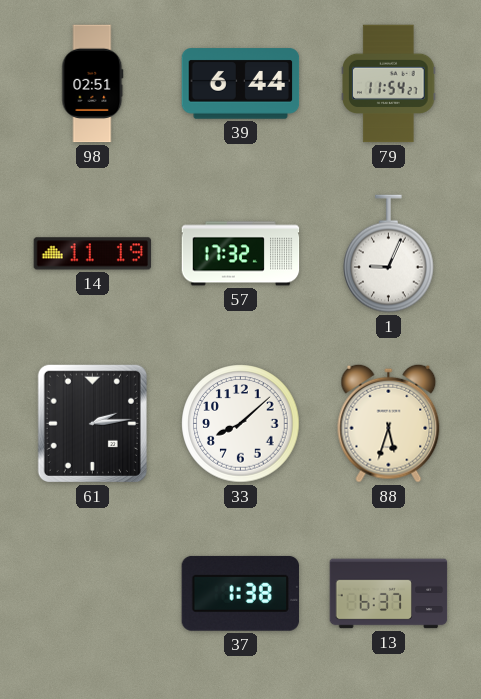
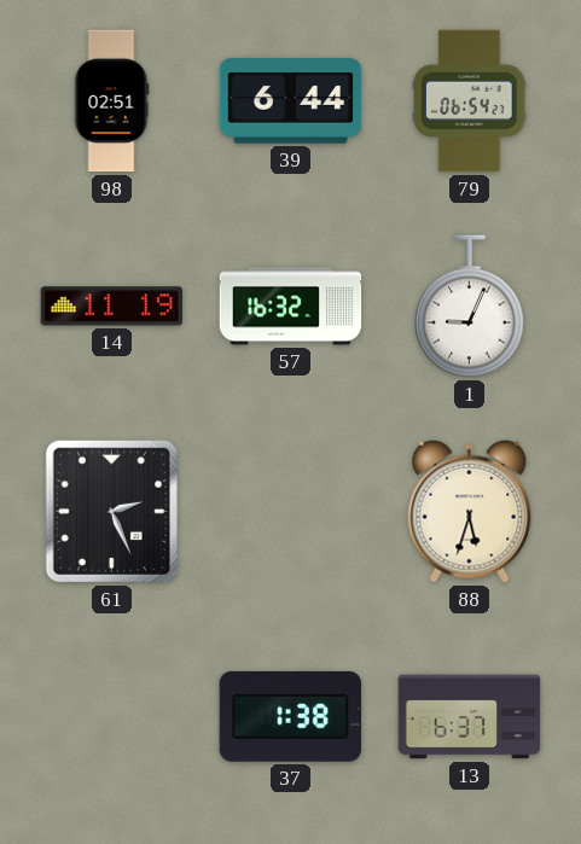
79: 11:54 -> 06:54 (470, 101)
57: 17:32 -> 16:32 (291, 307)
61: 2:14 -> 2:26 (111, 511)
33: 8:08 -> none (241, 424)
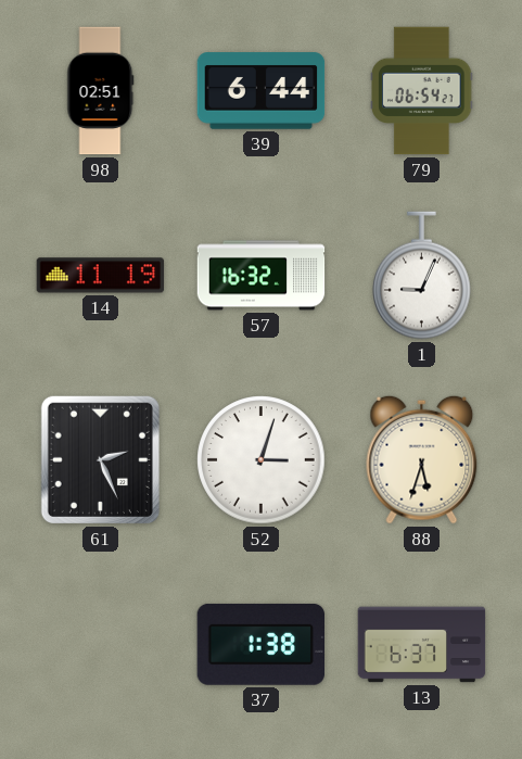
52: none -> 3:03 (262, 460)
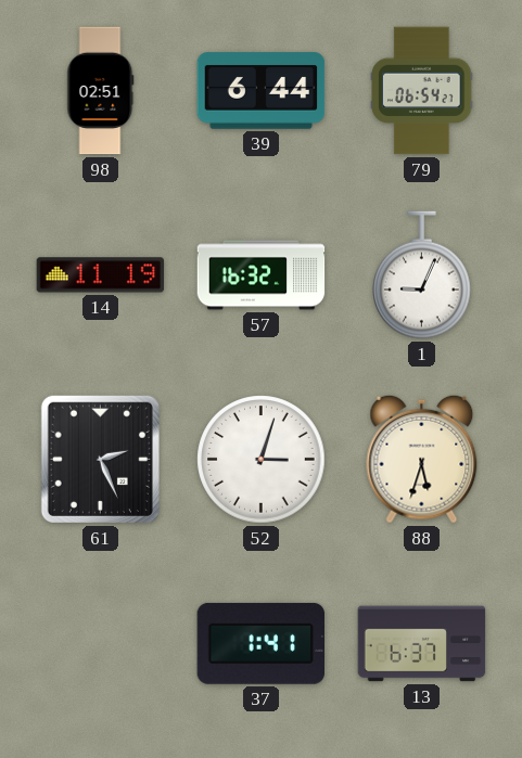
37: 1:38 -> 1:41 (260, 643)
